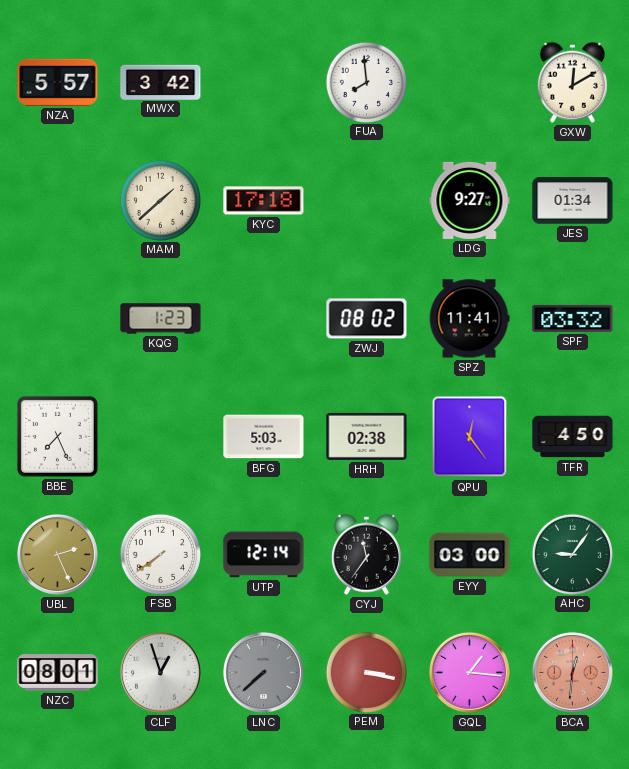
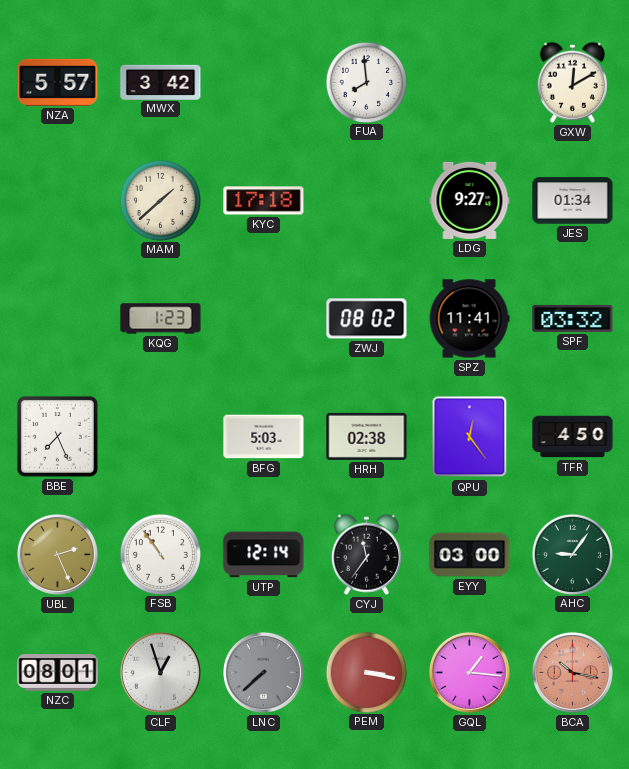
FSB: 7:39 -> 10:54 (160, 554)
BCA: 12:31 -> 10:17 (572, 672)
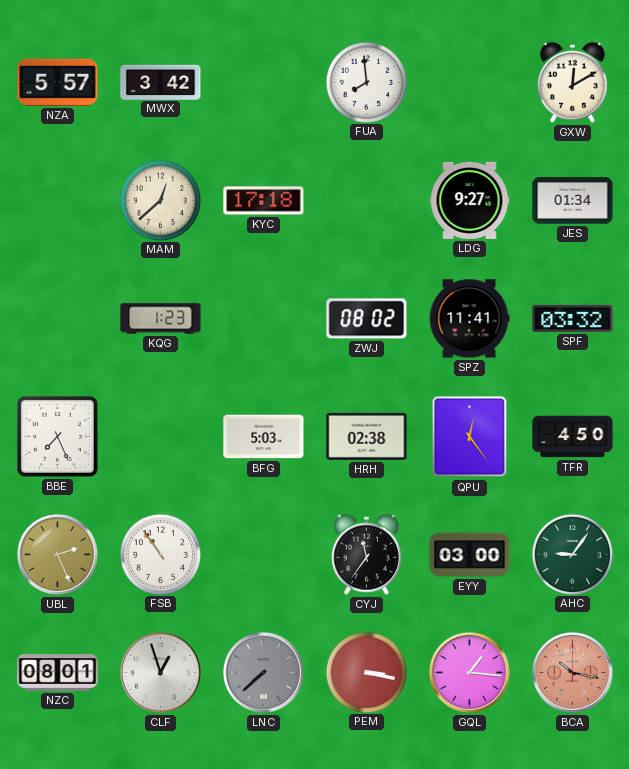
MAM: 1:38 -> 12:38 (160, 200)
UTP: 12:14 -> none (264, 555)
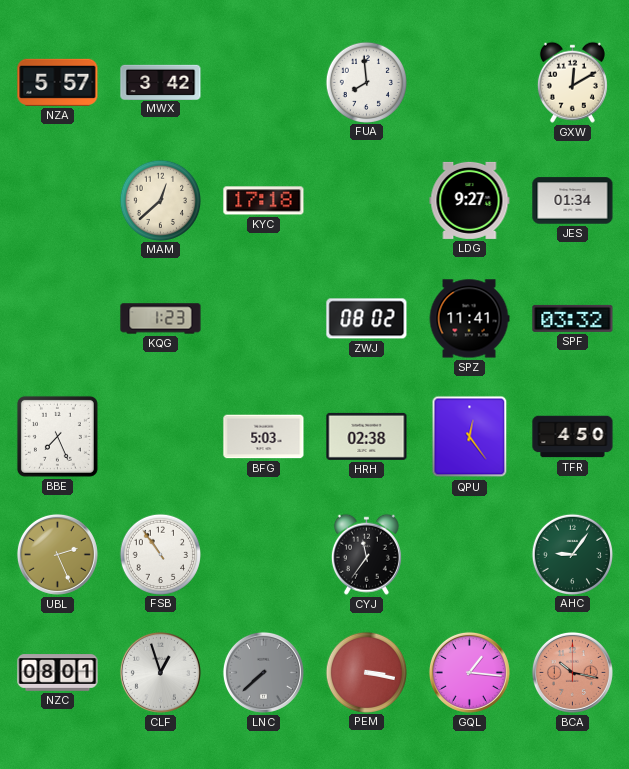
EYY: 03:00 -> none (470, 555)
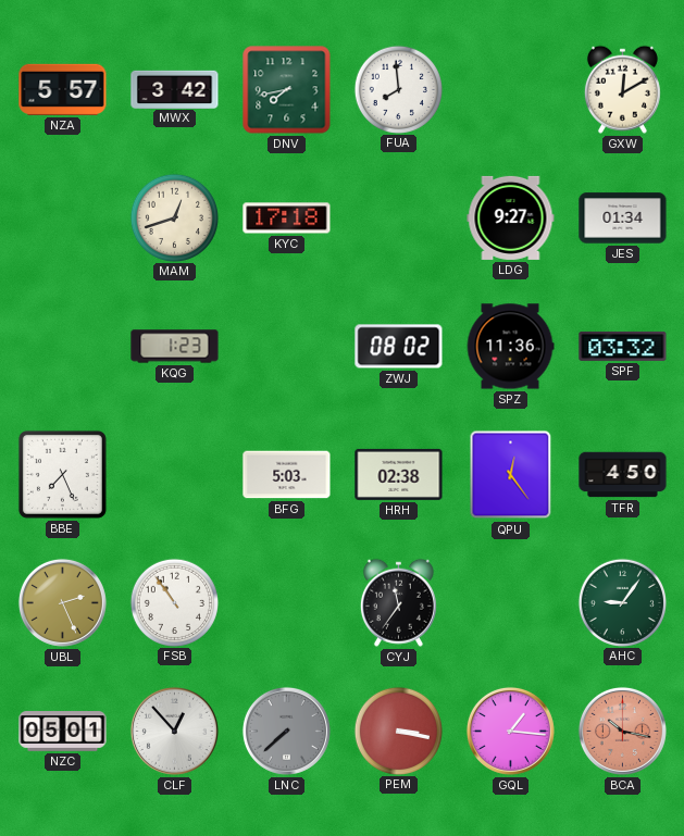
DNV: none -> 7:43 (287, 90)
MAM: 12:38 -> 12:42 (174, 217)
SPZ: 11:41 -> 11:36 (510, 347)
NZC: 08:01 -> 05:01 (63, 732)
CLF: 12:57 -> 12:53 (174, 731)
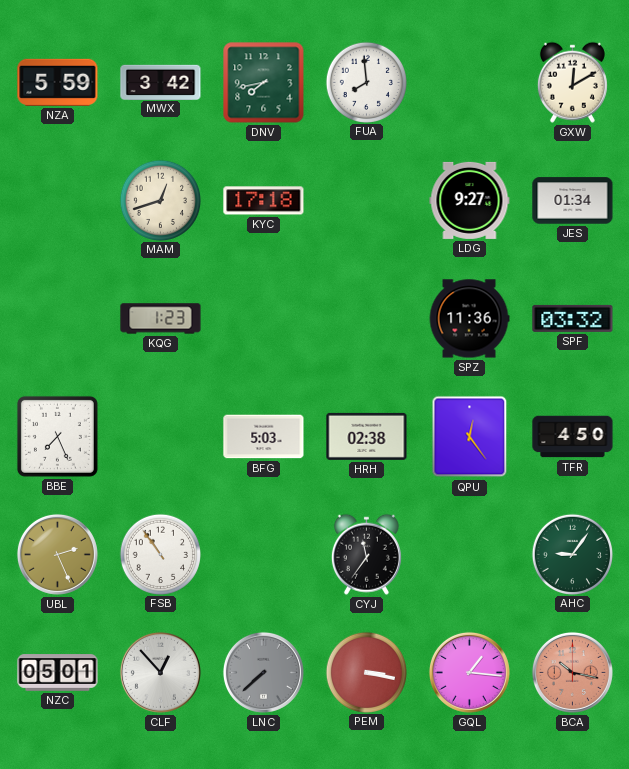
NZA: 5:57 -> 5:59 (58, 82)
ZWJ: 08:02 -> none (399, 347)
